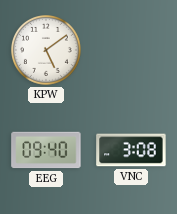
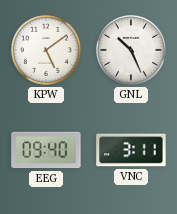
GNL: none -> 10:26 (132, 51)
VNC: 3:08 -> 3:11 (131, 150)
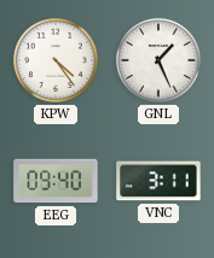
KPW: 5:09 -> 4:24 (57, 61)
GNL: 10:26 -> 1:26 (160, 61)
